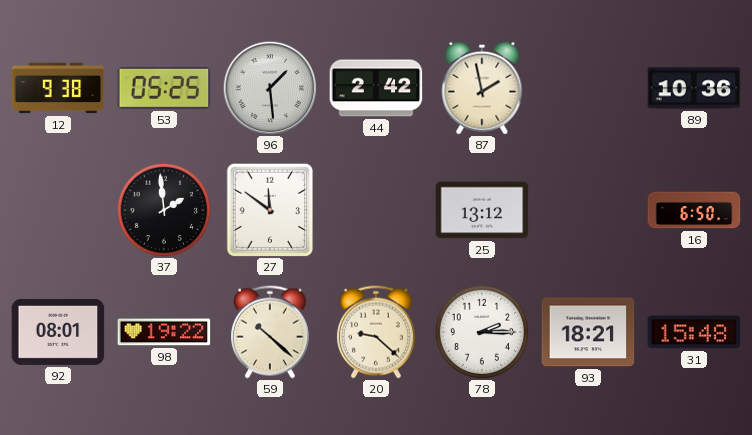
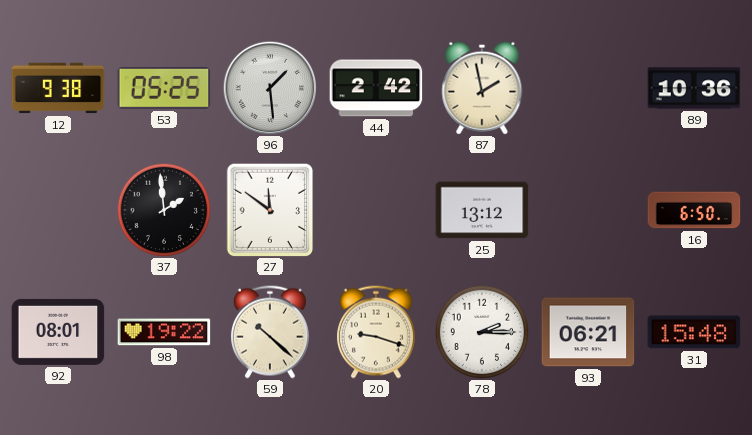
20: 9:22 -> 9:18 (376, 332)
93: 18:21 -> 06:21 (588, 332)
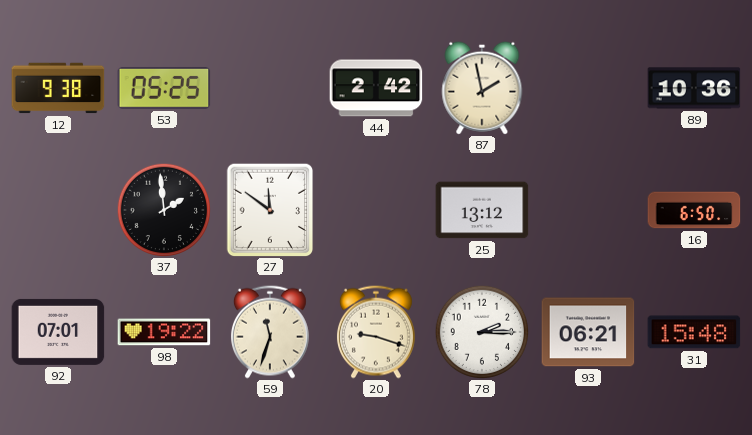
96: 1:29 -> none (270, 88)
92: 08:01 -> 07:01 (58, 332)
59: 10:22 -> 11:33 (270, 332)
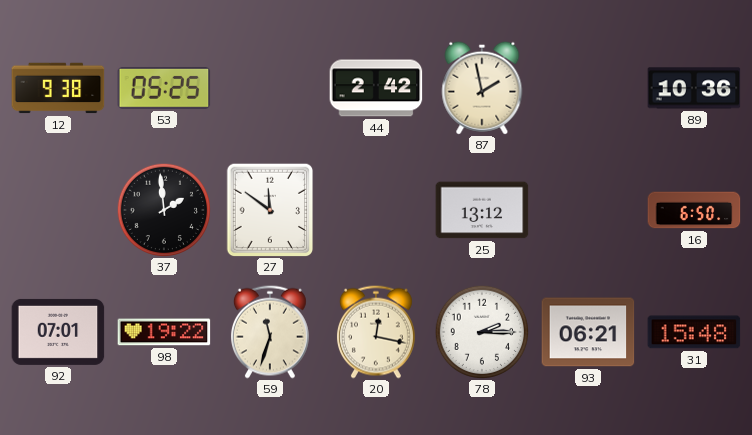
20: 9:18 -> 12:17 (376, 332)
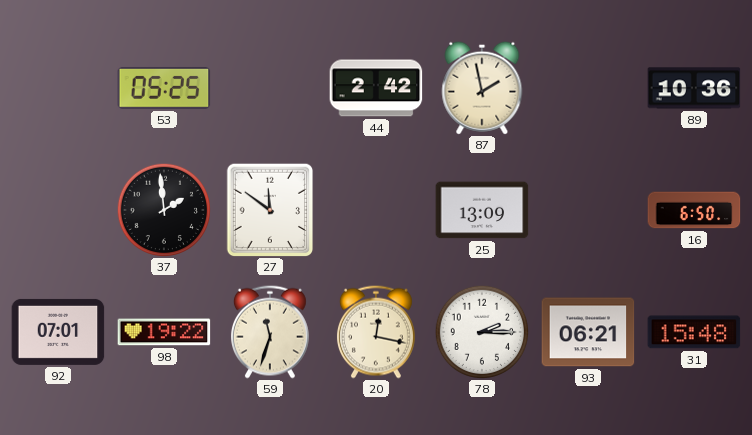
12: 9:38 -> none (58, 88)
25: 13:12 -> 13:09 (482, 210)
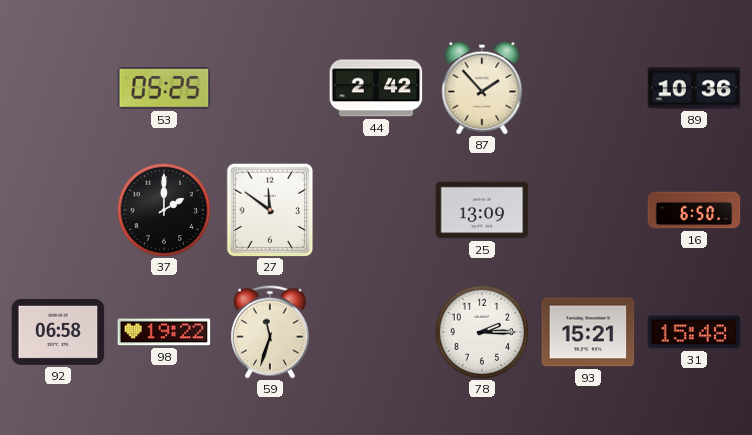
87: 1:58 -> 1:53 (482, 88)
37: 1:59 -> 2:00 (163, 209)
92: 07:01 -> 06:58 (58, 332)
20: 12:17 -> none (376, 332)
93: 06:21 -> 15:21 (588, 332)
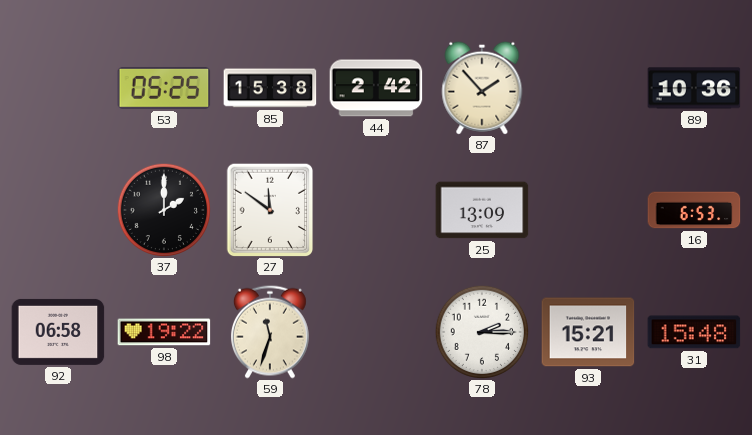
85: none -> 15:38 (270, 88)
16: 6:50 -> 6:53 (694, 210)
